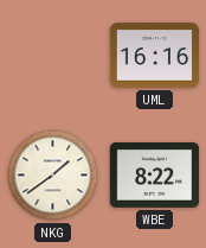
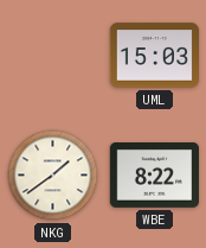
UML: 16:16 -> 15:03 (155, 56)
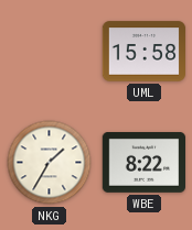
UML: 15:03 -> 15:58 (145, 52)
NKG: 1:39 -> 1:35 (50, 163)
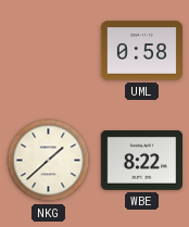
UML: 15:58 -> 0:58 (142, 51)
NKG: 1:35 -> 1:38 (49, 161)
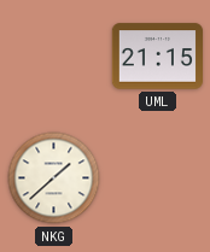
UML: 0:58 -> 21:15 (158, 57)
WBE: 8:22 -> none (141, 161)
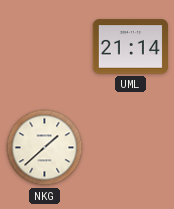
UML: 21:15 -> 21:14 (131, 47)
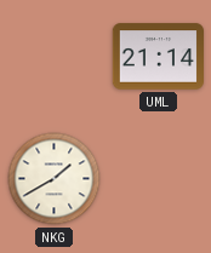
NKG: 1:38 -> 1:40 (55, 179)
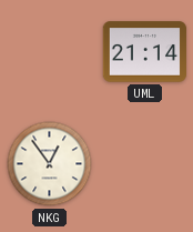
NKG: 1:40 -> 12:54 (50, 164)
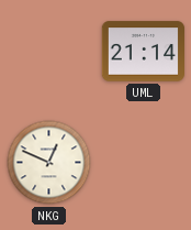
NKG: 12:54 -> 12:49 (49, 163)
